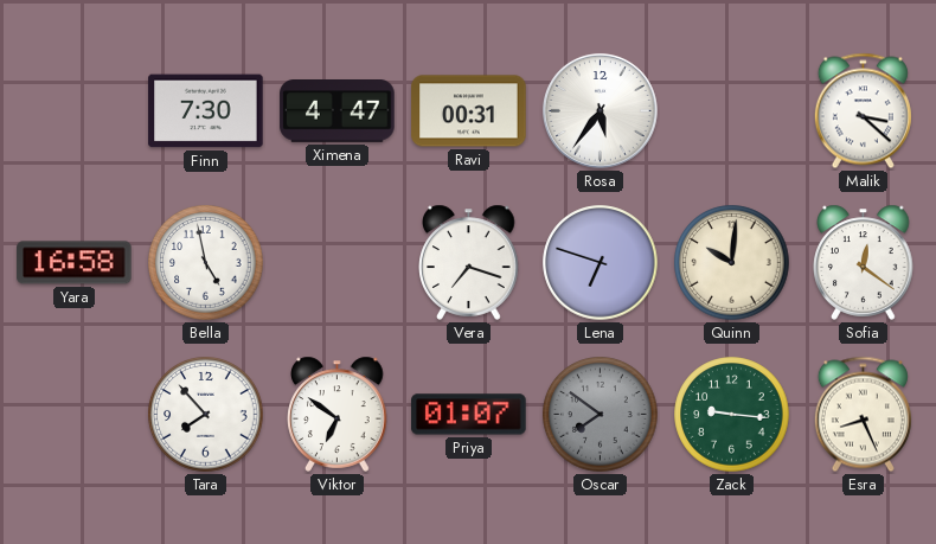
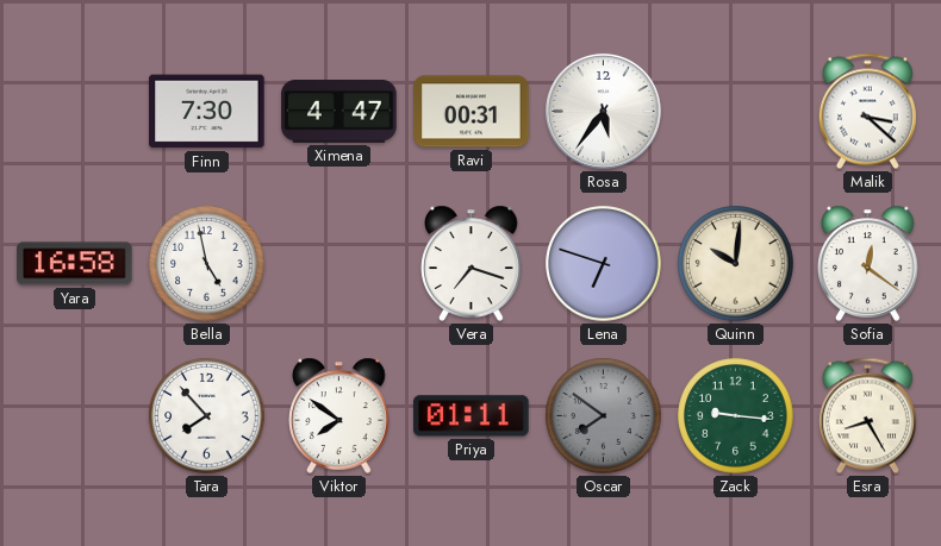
Viktor: 6:51 -> 7:51 (339, 415)
Priya: 01:07 -> 01:11 (472, 416)
Esra: 8:26 -> 8:25 (867, 416)
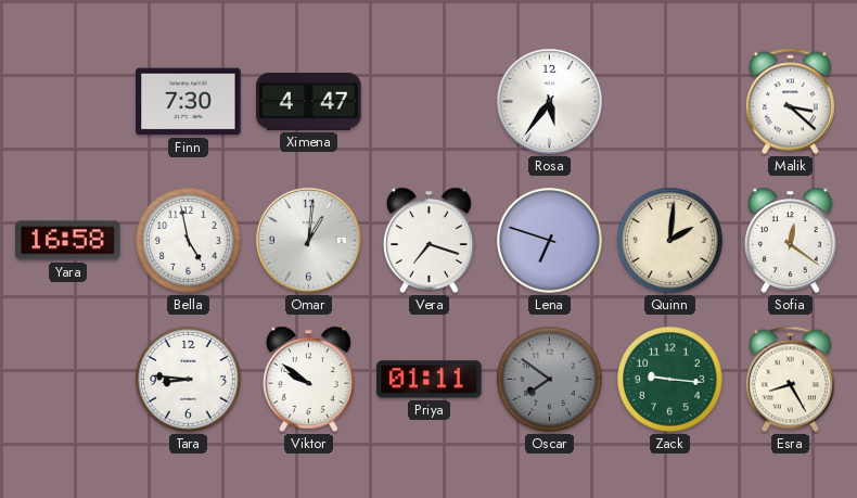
Ravi: 00:31 -> none (472, 112)
Omar: none -> 1:01 (308, 240)
Quinn: 10:01 -> 2:01 (670, 241)
Tara: 7:53 -> 8:46 (189, 380)
Viktor: 7:51 -> 9:51 (309, 379)
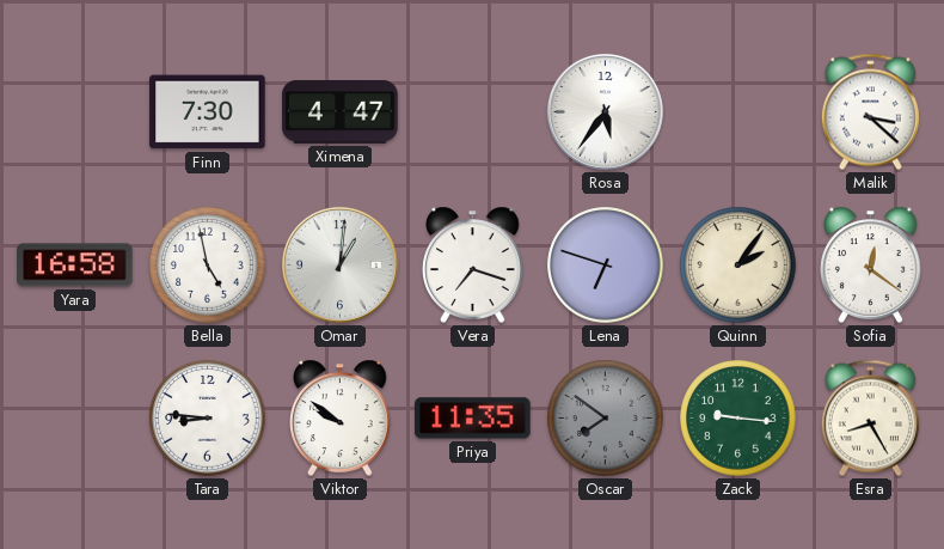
Quinn: 2:01 -> 2:06 (738, 266)
Priya: 01:11 -> 11:35 (473, 419)
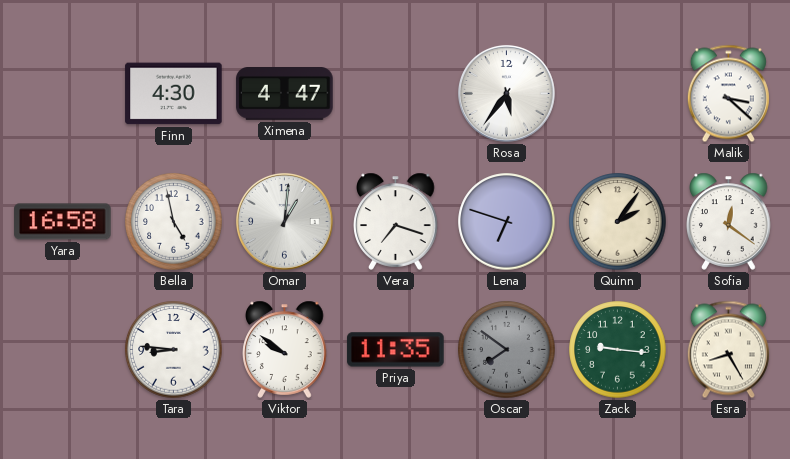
Finn: 7:30 -> 4:30 (174, 94)
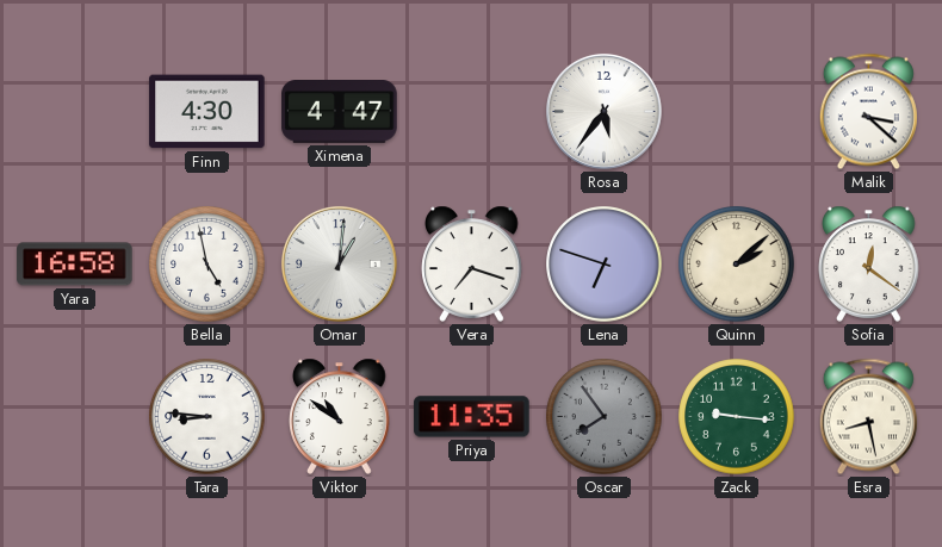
Quinn: 2:06 -> 2:08 (737, 265)
Viktor: 9:51 -> 10:51 (340, 416)
Oscar: 7:51 -> 7:54 (605, 417)
Esra: 8:25 -> 8:28 (868, 417)
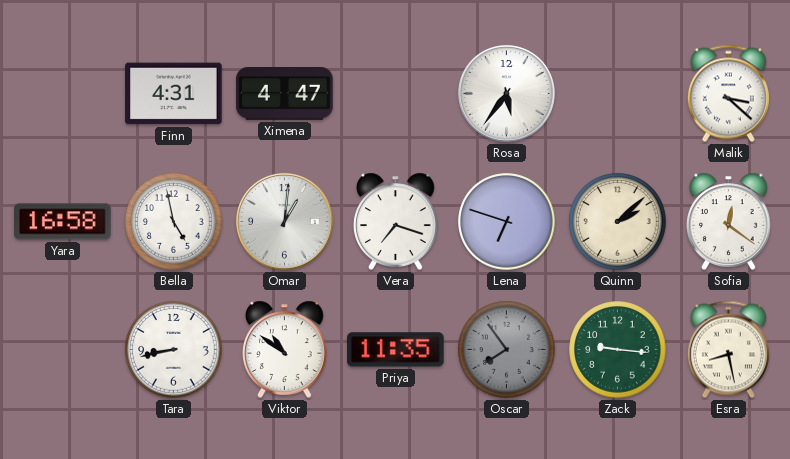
Finn: 4:30 -> 4:31 (174, 94)
Tara: 8:46 -> 8:43 (174, 350)
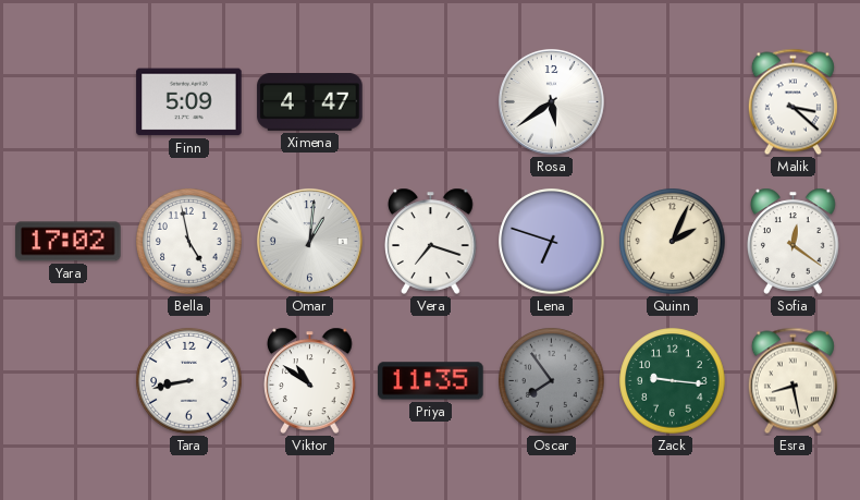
Finn: 4:31 -> 5:09 (189, 102)
Rosa: 5:36 -> 5:39 (551, 101)
Yara: 16:58 -> 17:02 (69, 242)
Quinn: 2:08 -> 2:04 (673, 242)
